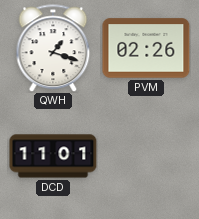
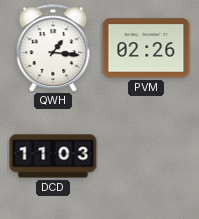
QWH: 1:18 -> 1:16 (53, 48)
DCD: 11:01 -> 11:03 (53, 156)
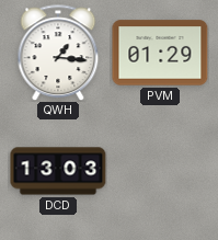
PVM: 02:26 -> 01:29 (160, 53)
DCD: 11:03 -> 13:03 (58, 171)
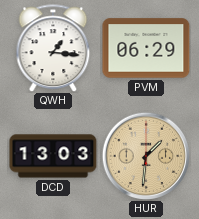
PVM: 01:29 -> 06:29 (146, 48)
HUR: none -> 1:31 (146, 156)
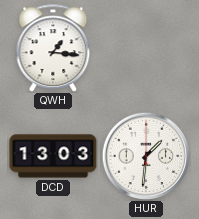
PVM: 06:29 -> none (146, 48)
HUR dial: champagne -> white (146, 156)
